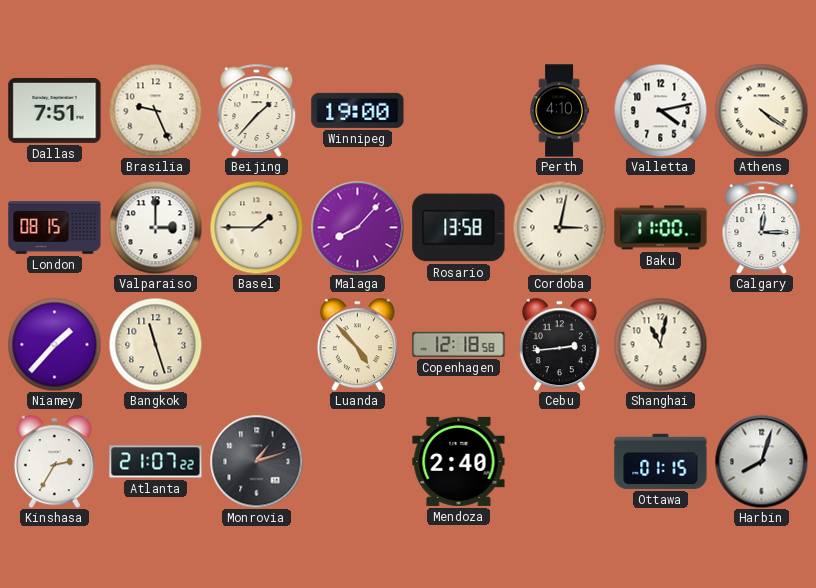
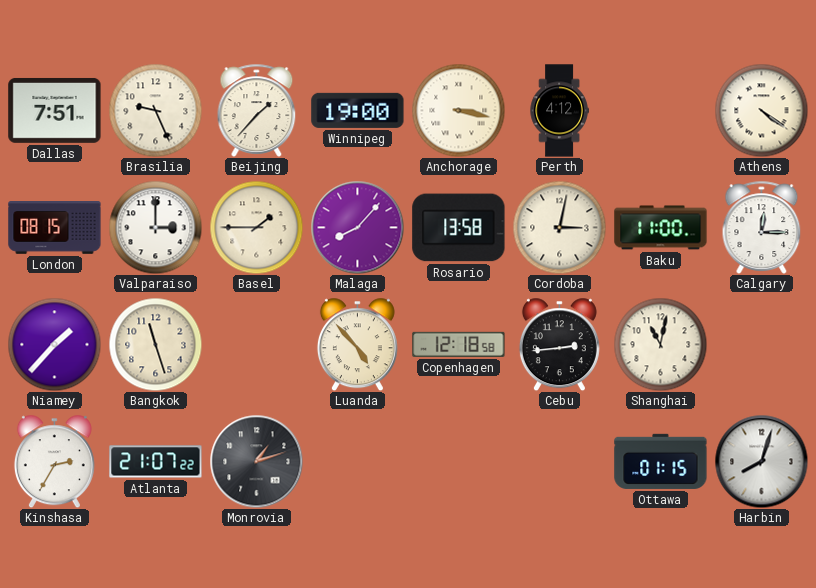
Anchorage: none -> 3:17 (458, 110)
Perth: 4:10 -> 4:12 (559, 111)
Valletta: 4:13 -> none (660, 110)
Mendoza: 2:40 -> none (459, 461)
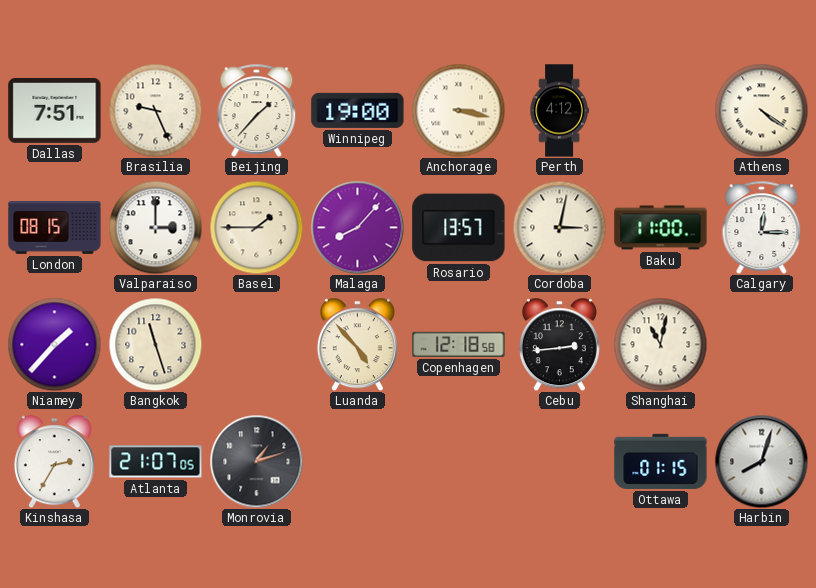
Rosario: 13:58 -> 13:57 (459, 228)
Atlanta: 21:07:22 -> 21:07:05 (156, 462)
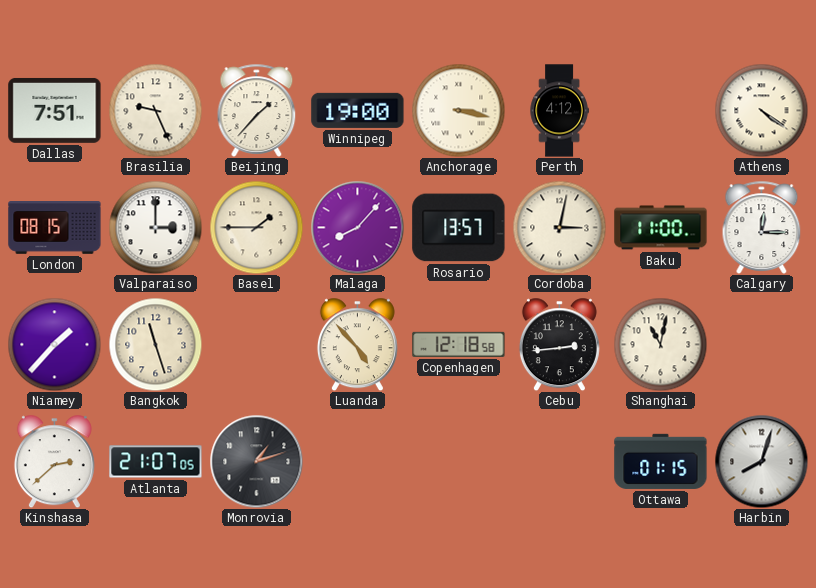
Kinshasa: 2:35 -> 2:38 (54, 461)
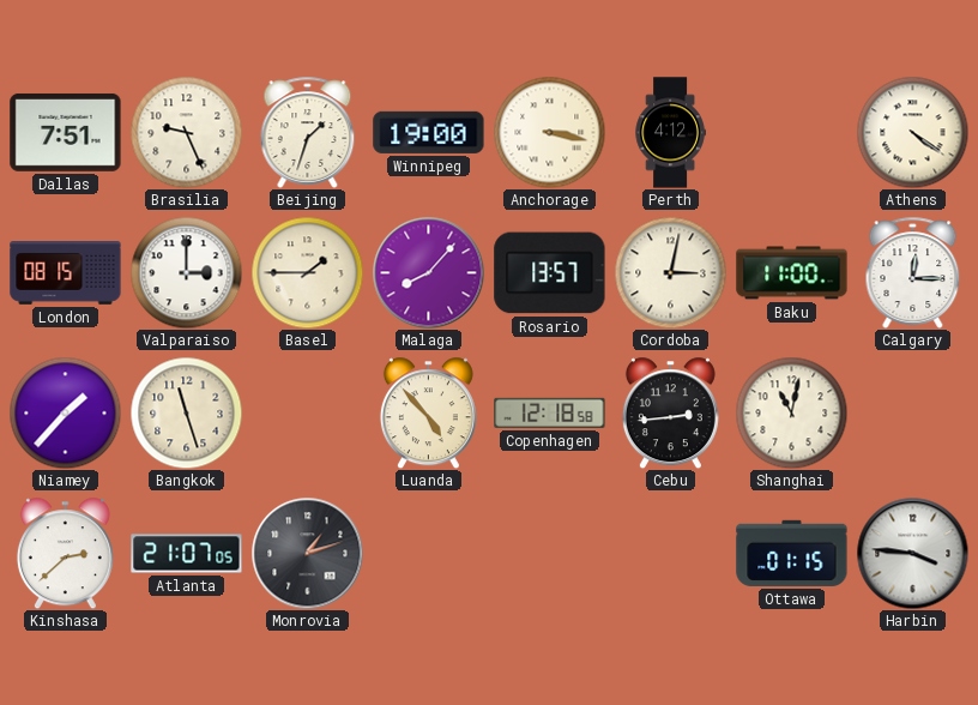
Beijing: 1:37 -> 1:33 (308, 132)
Harbin: 8:03 -> 3:46 (912, 553)
